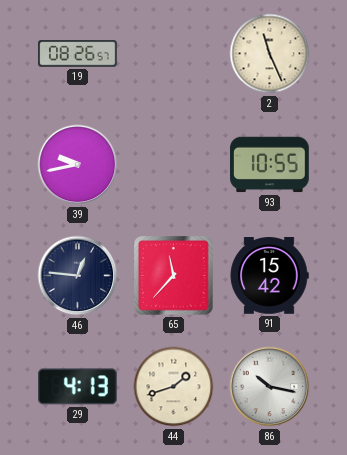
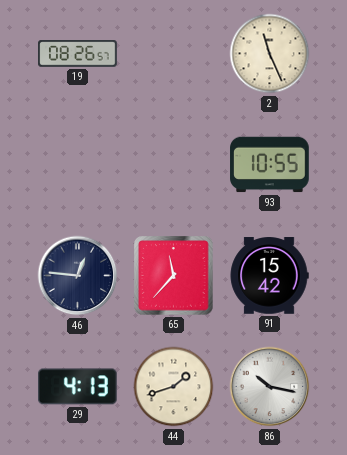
39: 9:43 -> none (78, 165)
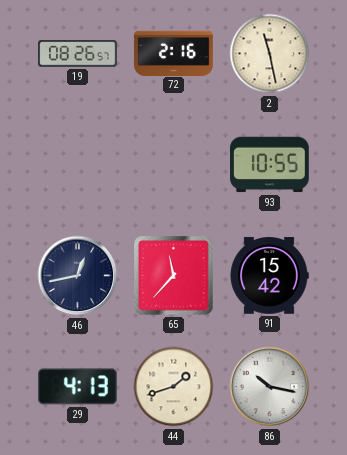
72: none -> 2:16 (174, 53)
2: 11:26 -> 11:28 (270, 54)
46: 12:46 -> 12:43 (78, 276)
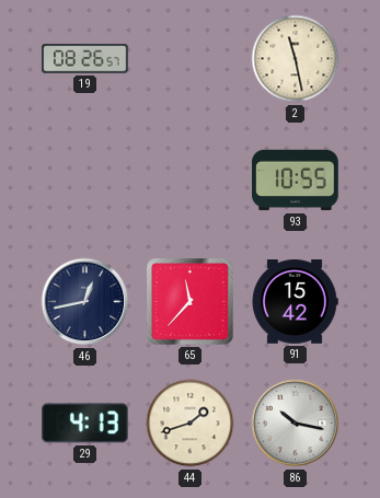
72: 2:16 -> none (174, 53)
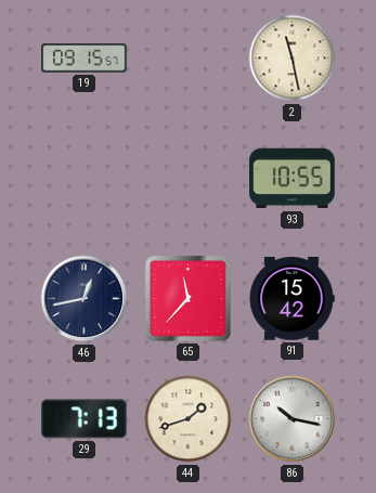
19: 08:26 -> 09:15 (85, 59)
29: 4:13 -> 7:13 (85, 419)
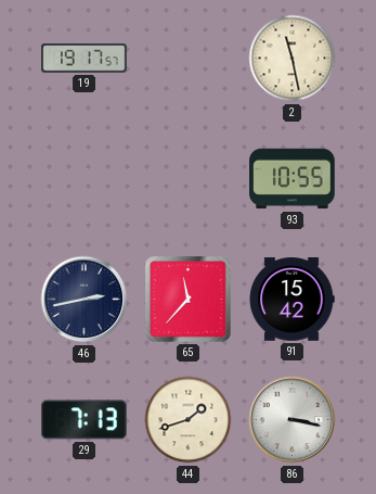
19: 09:15 -> 19:17 (85, 59)
46: 12:43 -> 2:43 (85, 300)
86: 10:17 -> 3:17 (293, 420)
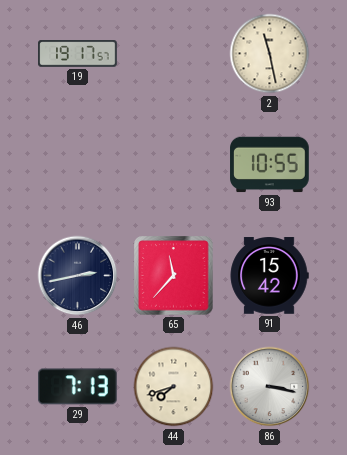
44: 1:42 -> 7:42 (174, 387)
